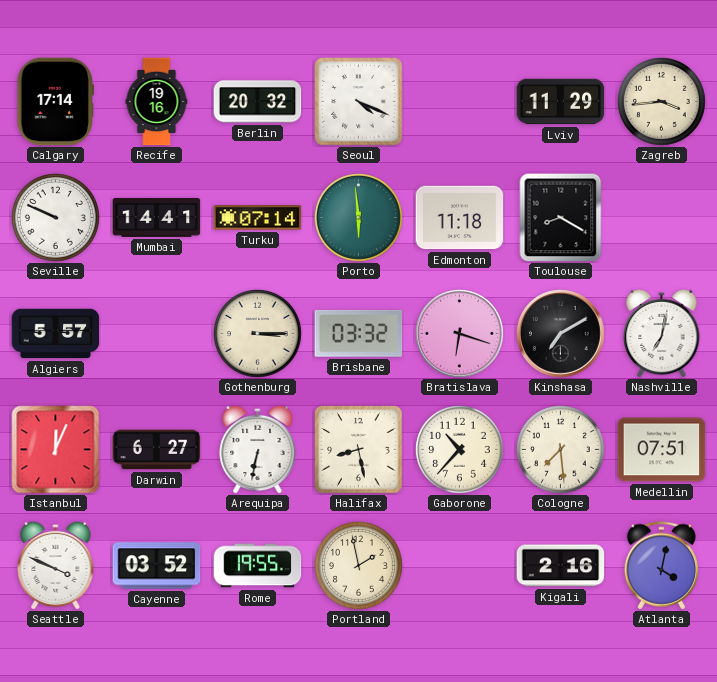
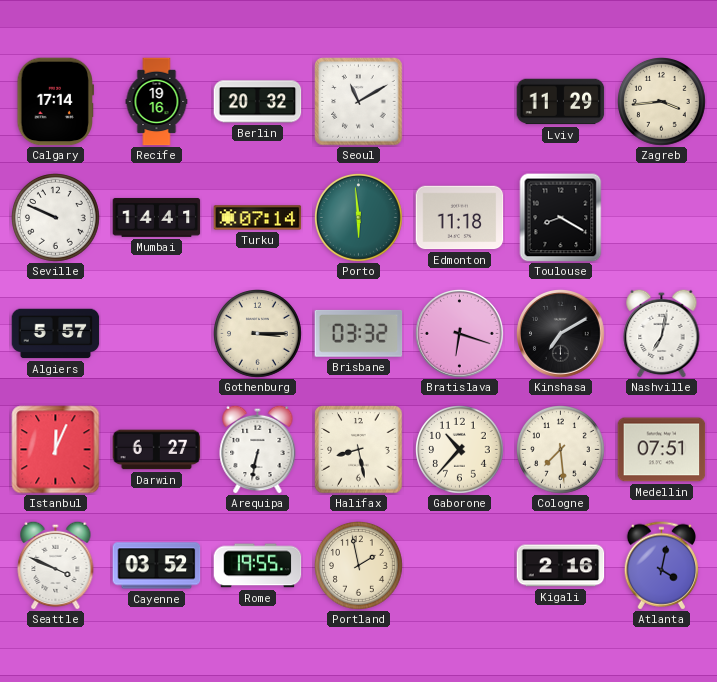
Seoul: 4:19 -> 11:10 (359, 102)
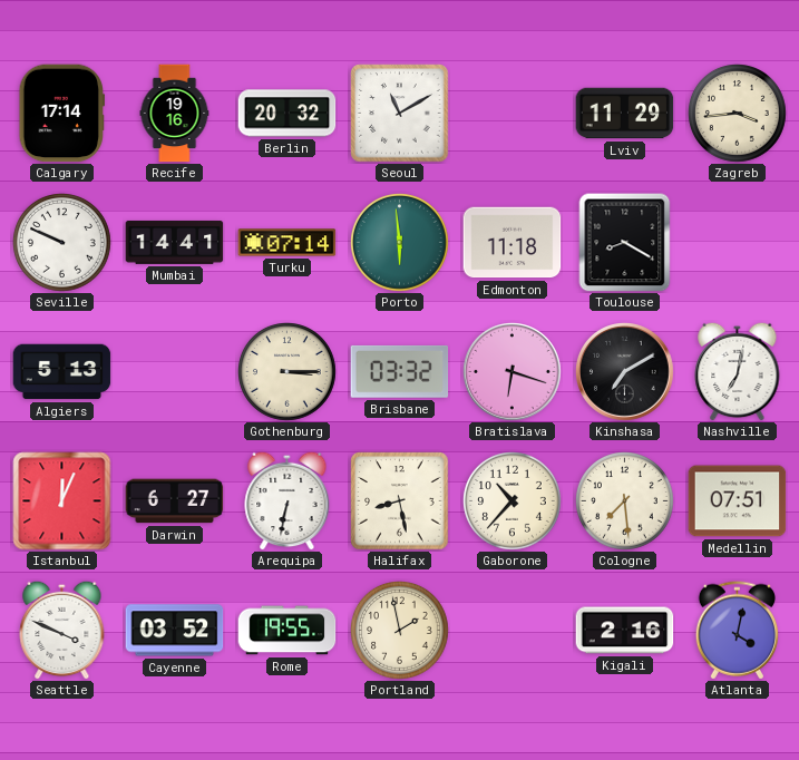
Algiers: 5:57 -> 5:13 (62, 372)
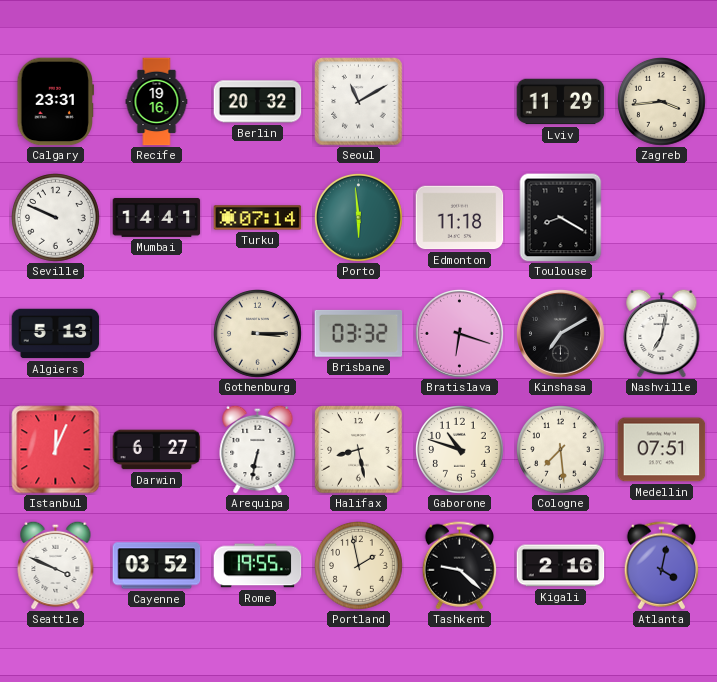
Calgary: 17:14 -> 23:31 (55, 102)
Gaborone: 10:37 -> 10:48 (460, 450)
Tashkent: none -> 9:22 (459, 566)
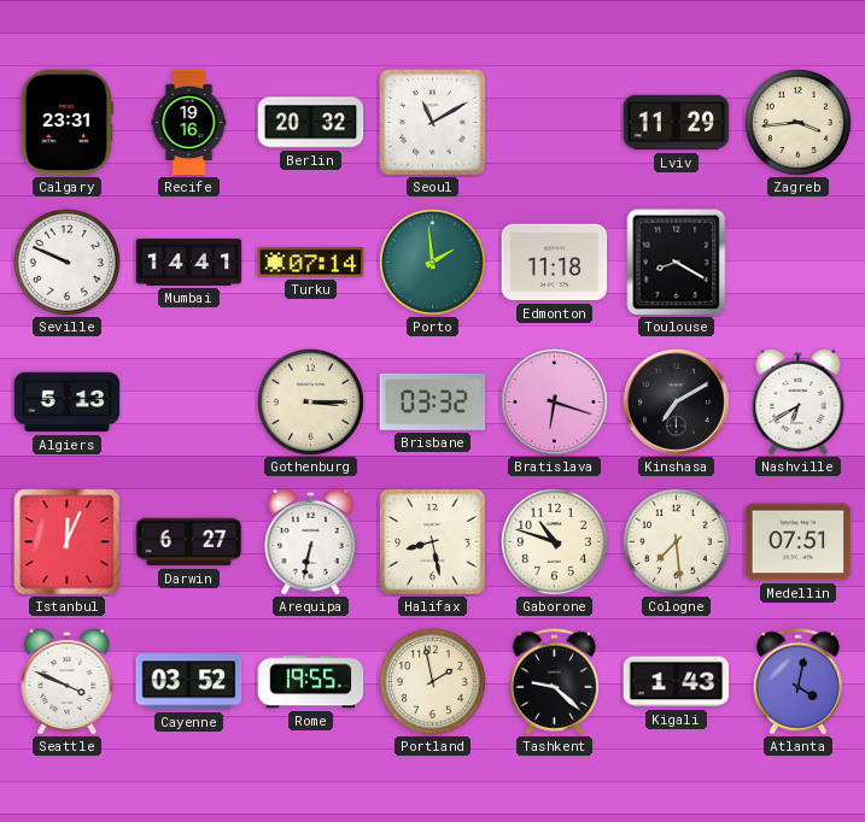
Porto: 5:59 -> 1:59 (433, 263)
Nashville: 7:02 -> 6:40 (799, 401)
Kigali: 2:16 -> 1:43 (677, 682)
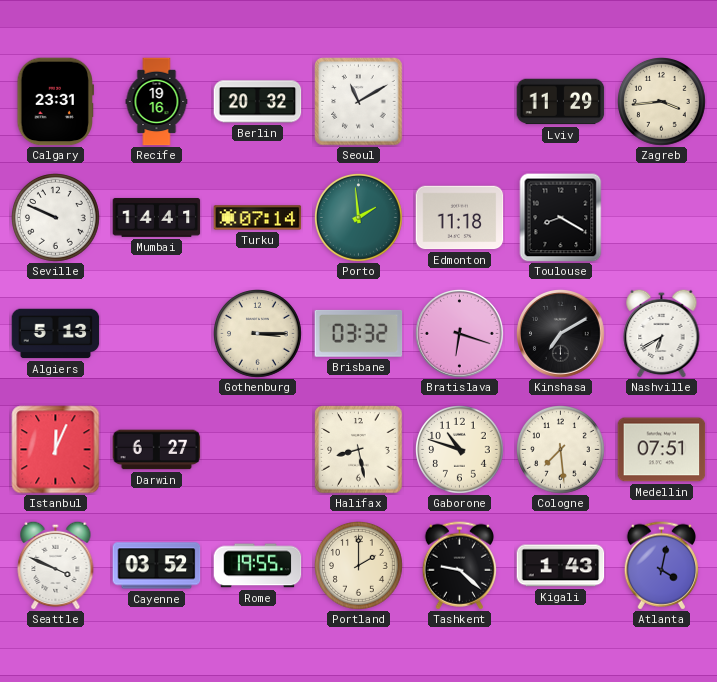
Arequipa: 6:32 -> none (311, 541)
Portland: 1:58 -> 2:00 (359, 566)
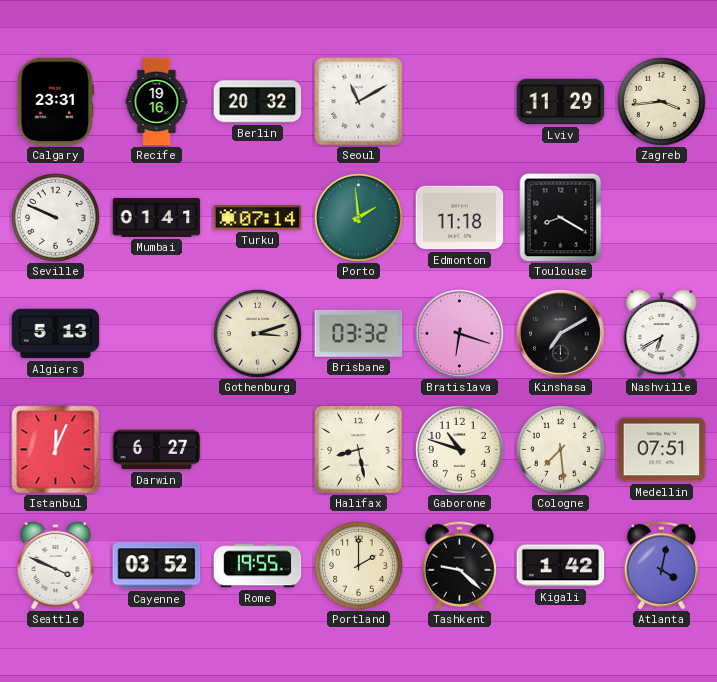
Mumbai: 14:41 -> 01:41 (157, 217)
Gothenburg: 3:15 -> 3:12 (258, 334)
Kigali: 1:43 -> 1:42 (561, 566)
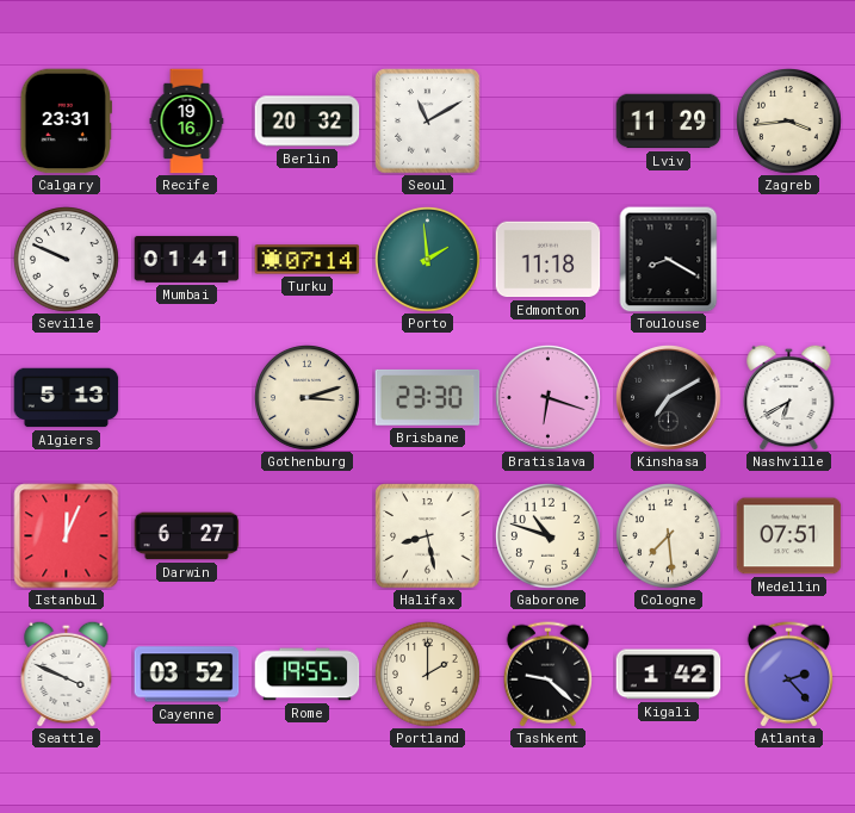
Brisbane: 03:32 -> 23:30 (428, 397)
Atlanta: 4:02 -> 2:23 (788, 675)
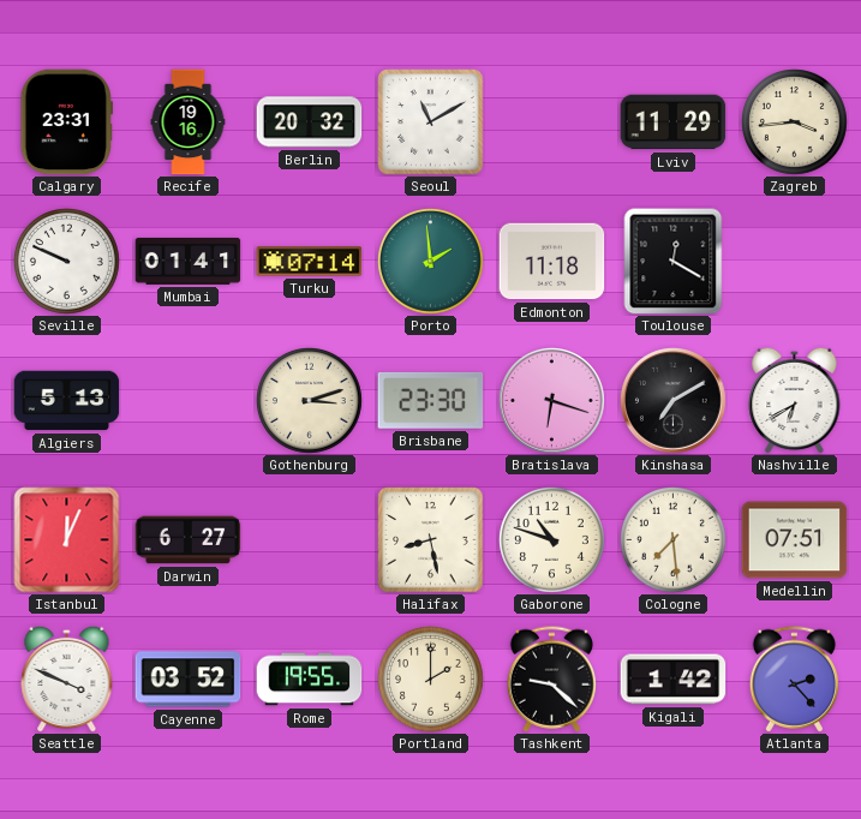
Toulouse: 8:20 -> 12:20 (674, 262)
